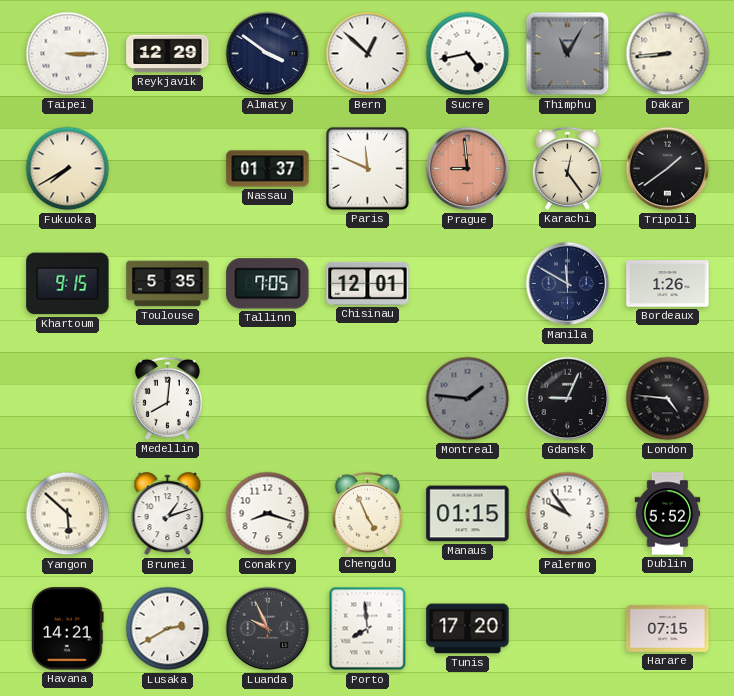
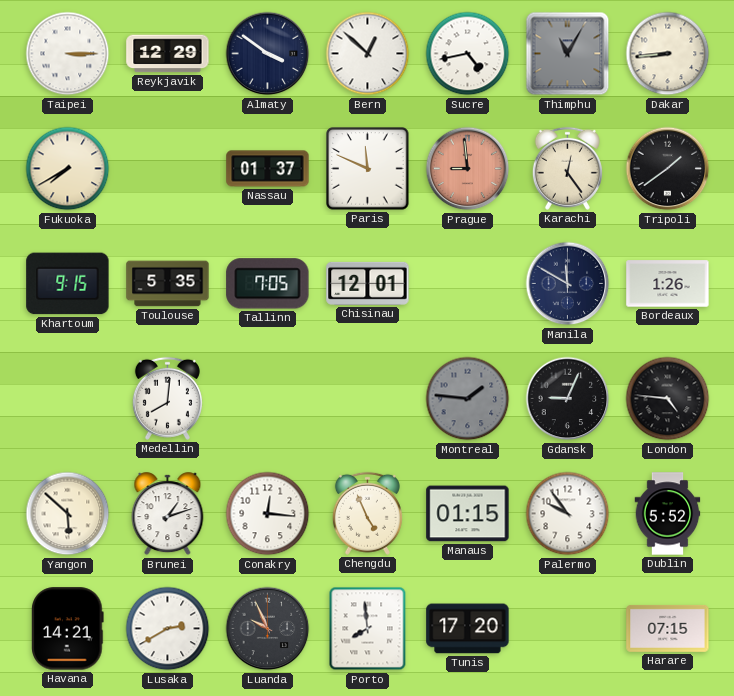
Conakry: 8:18 -> 12:16 (268, 514)
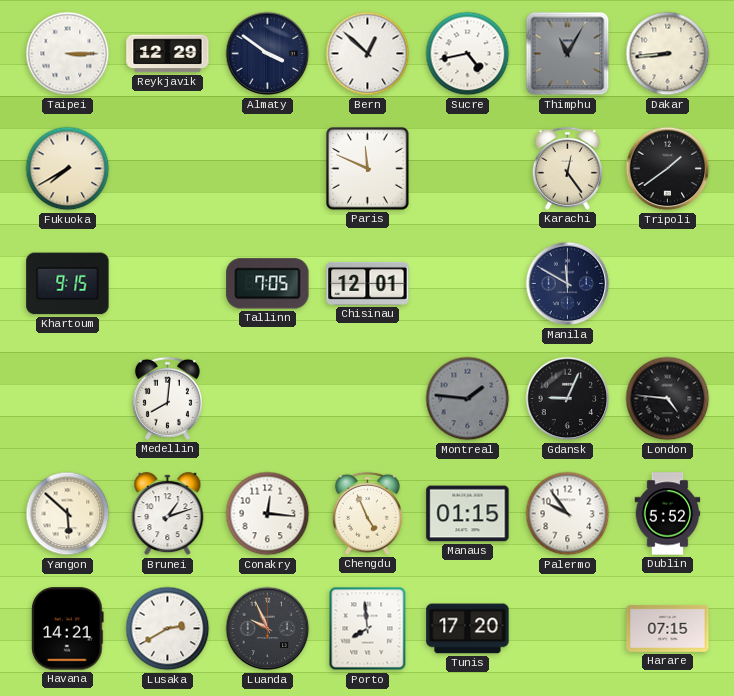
Nassau: 01:37 -> none (268, 169)
Prague: 8:59 -> none (468, 169)
Toulouse: 5:35 -> none (168, 284)
Bordeaux: 1:26 -> none (668, 284)
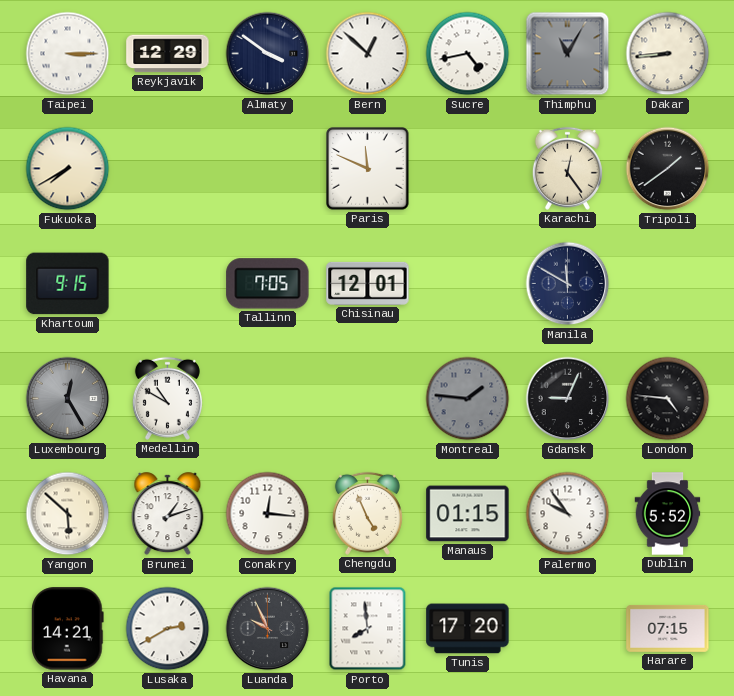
Luxembourg: none -> 12:25 (68, 399)
Medellin: 8:01 -> 10:50 (167, 398)
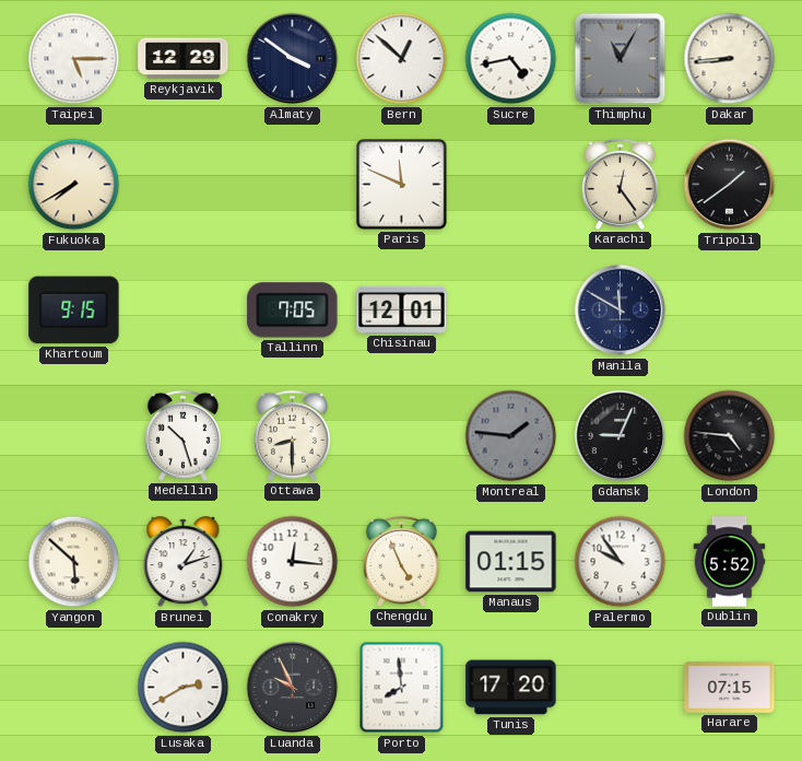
Taipei: 3:15 -> 5:15 (74, 59)
Luxembourg: 12:25 -> none (68, 399)
Medellin: 10:50 -> 10:27 (182, 435)
Ottawa: none -> 8:30 (292, 435)
Havana: 14:21 -> none (68, 629)
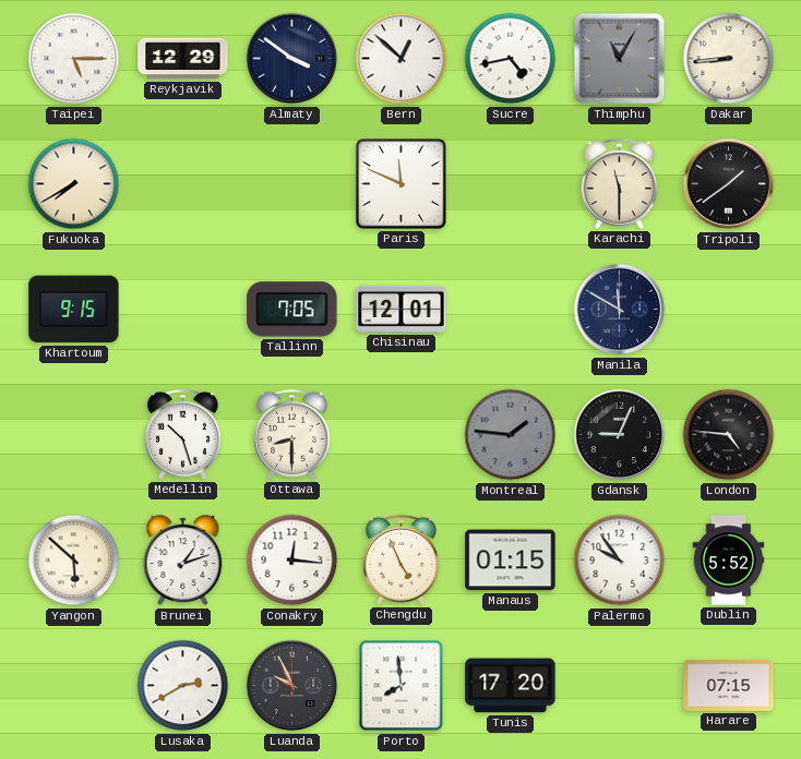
Karachi: 12:24 -> 11:30 (619, 183)
